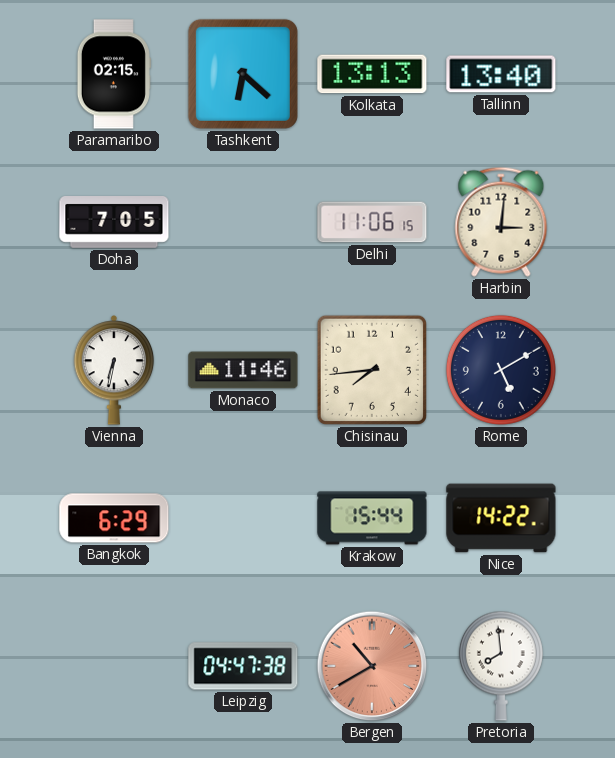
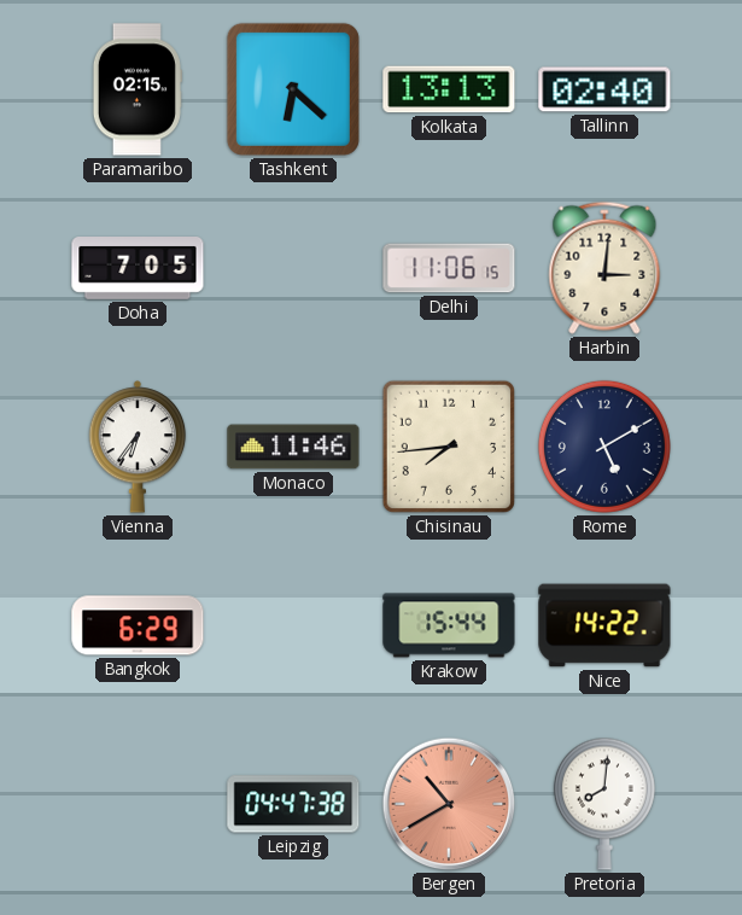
Tallinn: 13:40 -> 02:40 (604, 89)
Vienna: 6:32 -> 6:36 (138, 447)
Pretoria: 7:59 -> 8:01 (604, 804)
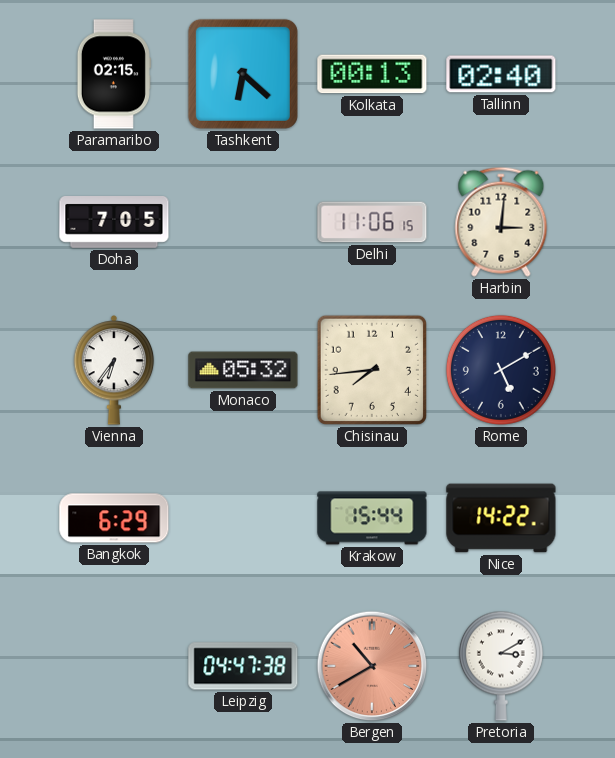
Kolkata: 13:13 -> 00:13 (372, 74)
Monaco: 11:46 -> 05:32 (243, 370)
Pretoria: 8:01 -> 3:10 (501, 666)
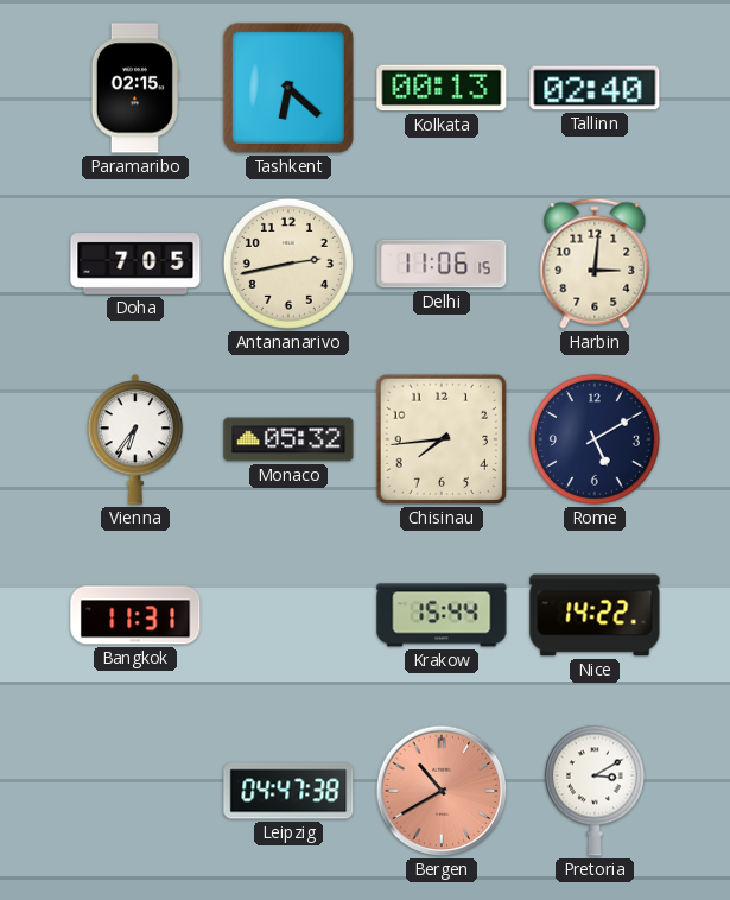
Antananarivo: none -> 2:43 (288, 264)
Bangkok: 6:29 -> 11:31 (135, 615)
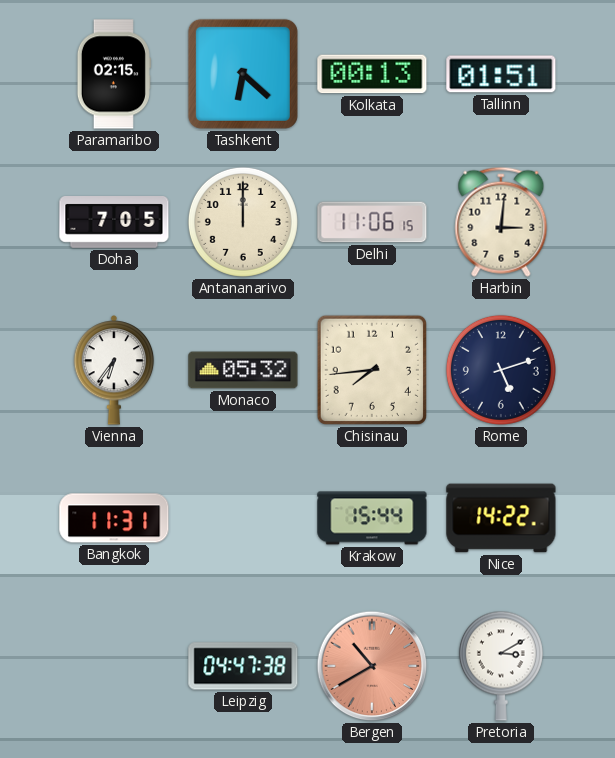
Tallinn: 02:40 -> 01:51 (501, 74)
Antananarivo: 2:43 -> 12:00 (243, 222)
Rome: 5:10 -> 5:12 (501, 370)
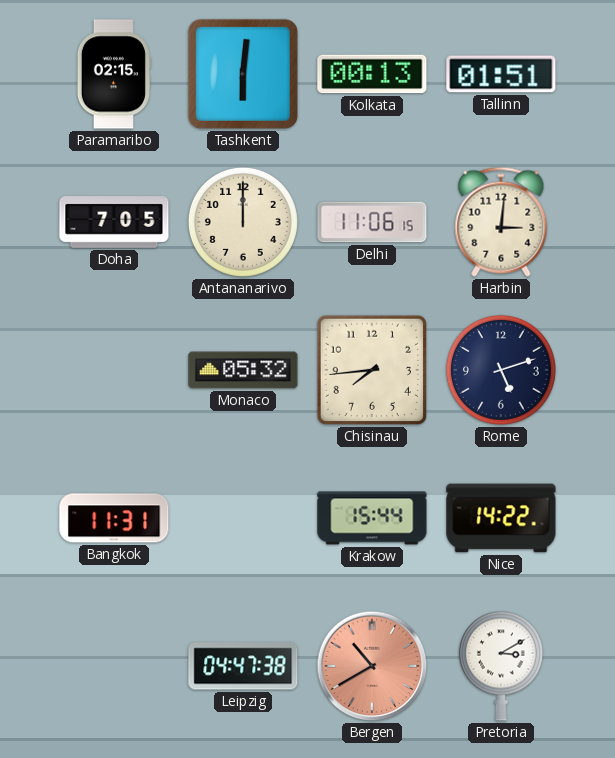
Tashkent: 6:22 -> 6:01 (243, 74)
Vienna: 6:36 -> none (114, 370)
